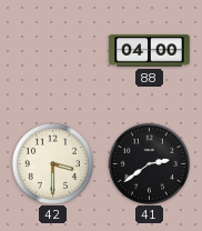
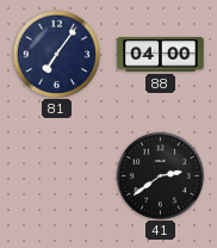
81: none -> 7:06 (56, 54)
42: 3:30 -> none (52, 163)
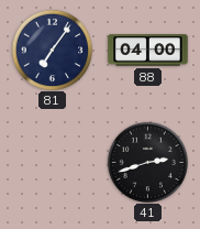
41: 2:39 -> 2:42 (147, 162)
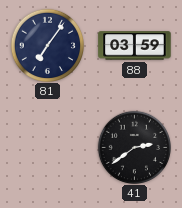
88: 04:00 -> 03:59 (135, 46)
41: 2:42 -> 2:39 (134, 147)
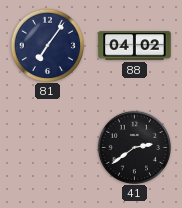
88: 03:59 -> 04:02 (135, 46)
